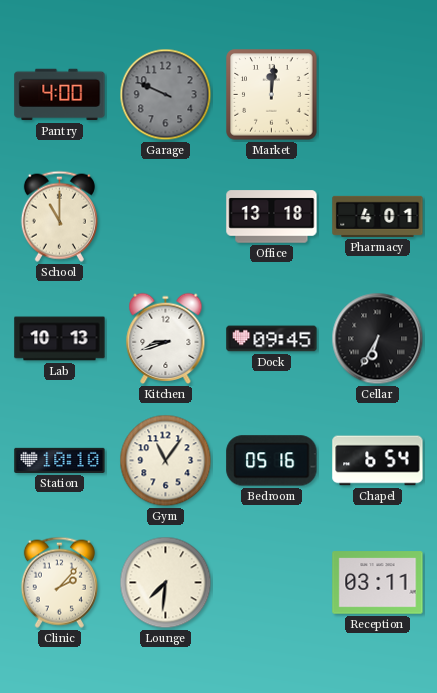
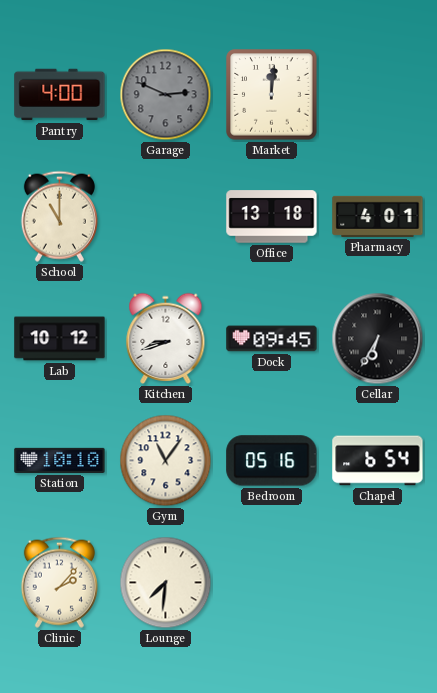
Garage: 9:49 -> 2:49 (166, 95)
Lab: 10:13 -> 10:12 (60, 339)
Reception: 03:11 -> none (378, 583)
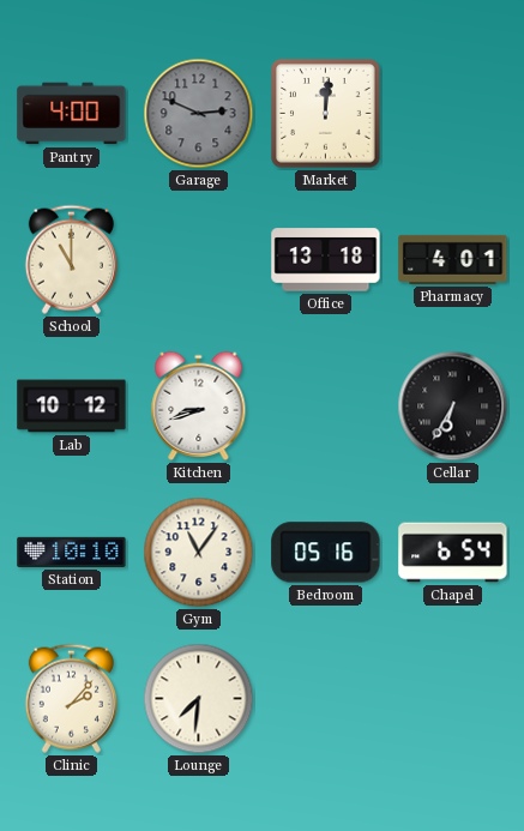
Dock: 09:45 -> none (272, 339)
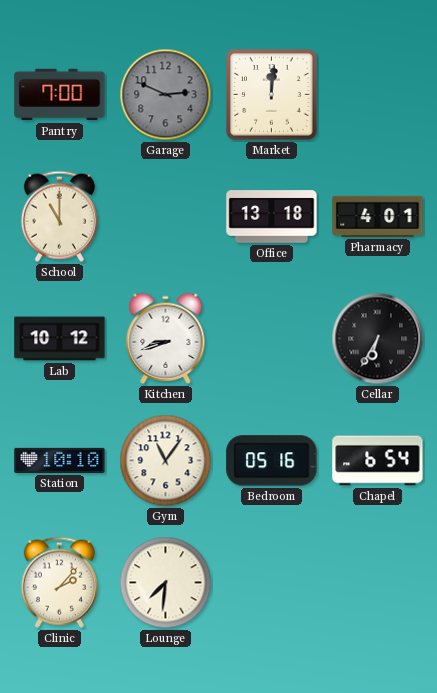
Pantry: 4:00 -> 7:00 (60, 95)
